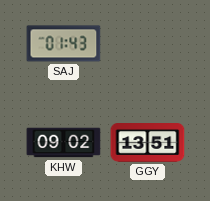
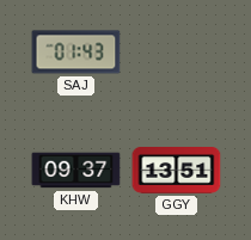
KHW: 09:02 -> 09:37 (76, 171)
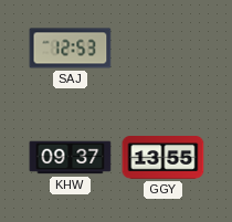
SAJ: 01:43 -> 12:53 (71, 49)
GGY: 13:51 -> 13:55 (164, 158)
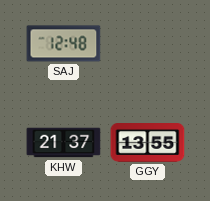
SAJ: 12:53 -> 12:48 (64, 44)
KHW: 09:37 -> 21:37 (64, 143)
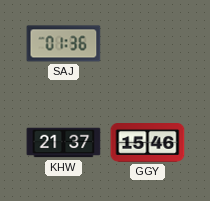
SAJ: 12:48 -> 01:36 (64, 44)
GGY: 13:55 -> 15:46 (148, 143)
